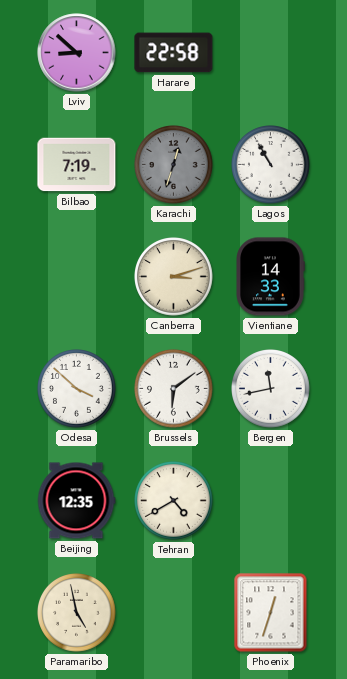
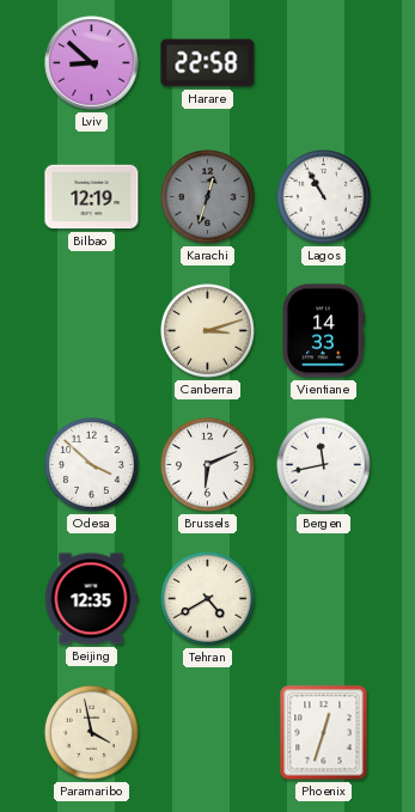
Bilbao: 7:19 -> 12:19 (92, 197)
Brussels: 6:09 -> 6:11 (208, 465)
Paramaribo: 4:58 -> 3:58 (92, 733)
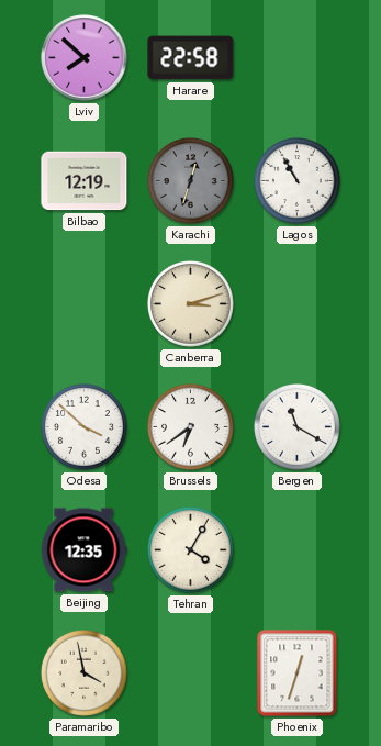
Lviv: 8:52 -> 7:52 (85, 58)
Vientiane: 14:33 -> none (323, 331)
Brussels: 6:11 -> 6:39 (191, 427)
Bergen: 11:43 -> 11:20 (298, 427)
Tehran: 4:40 -> 4:05 (191, 550)
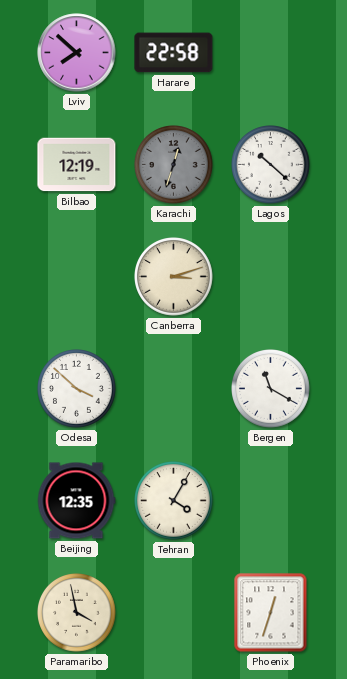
Lagos: 10:55 -> 10:22 (271, 165)
Brussels: 6:39 -> none (191, 427)
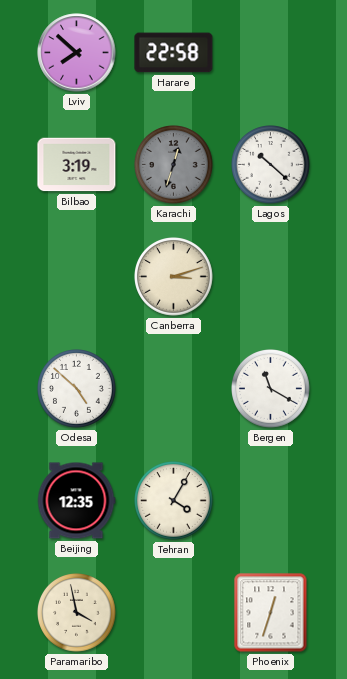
Bilbao: 12:19 -> 3:19 (77, 165)
Odesa: 3:52 -> 4:52 (77, 389)
